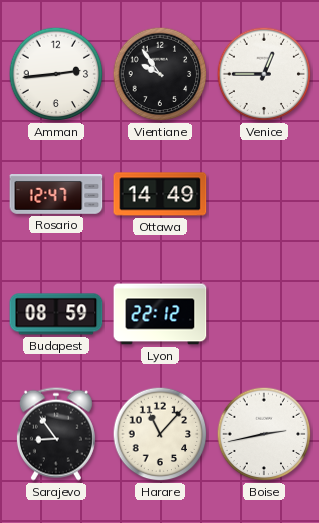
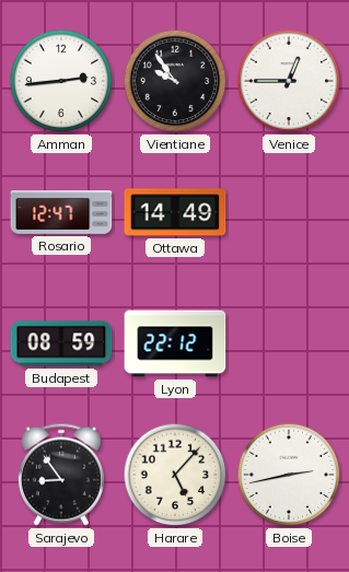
Harare: 11:07 -> 5:07 (175, 475)
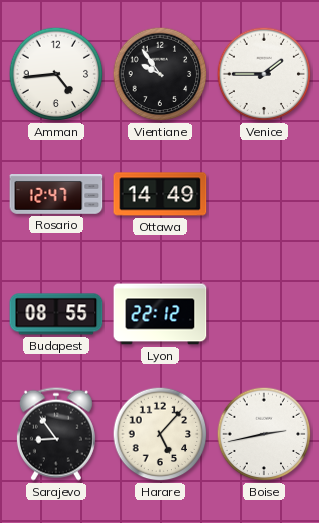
Amman: 2:44 -> 4:44 (56, 74)
Venice: 12:45 -> 1:45 (264, 74)
Budapest: 08:59 -> 08:55 (56, 314)
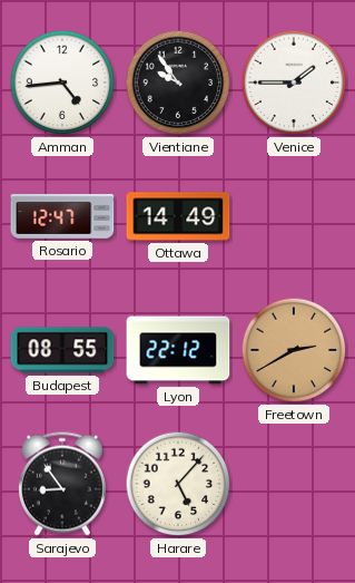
Freetown: none -> 2:40 (294, 350)
Boise: 2:43 -> none (264, 434)
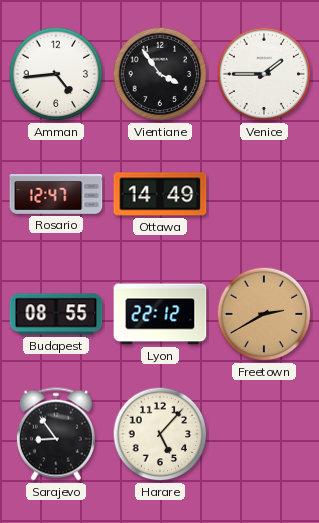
Vientiane: 9:54 -> 3:54 (160, 74)
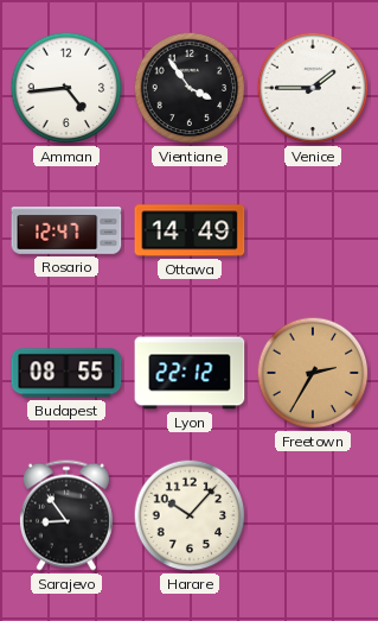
Freetown: 2:40 -> 2:35 (313, 373)
Harare: 5:07 -> 10:07 (190, 515)
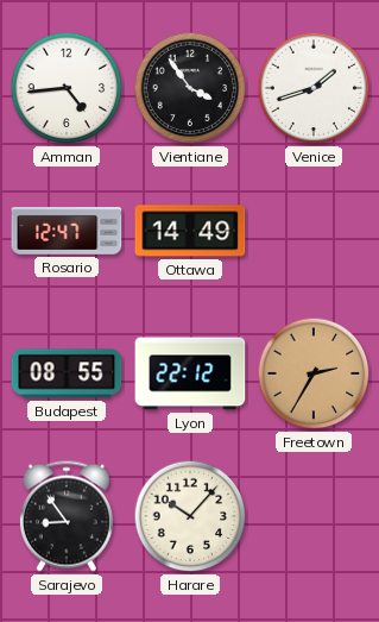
Venice: 1:45 -> 1:42 (314, 88)
